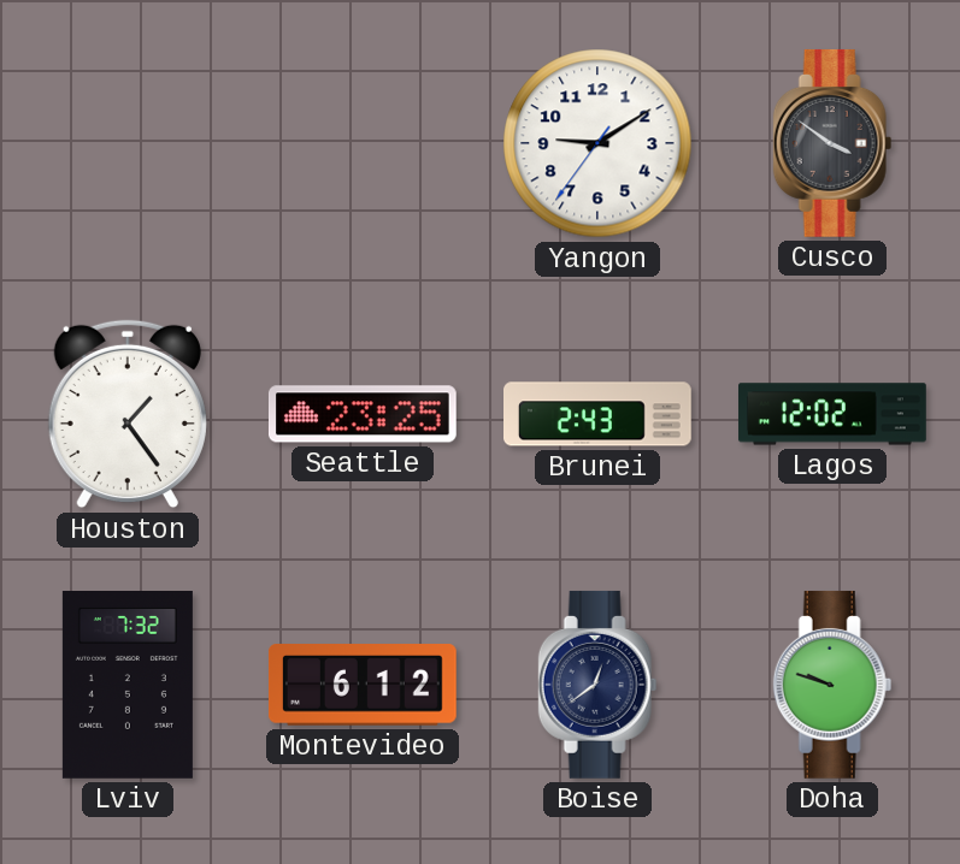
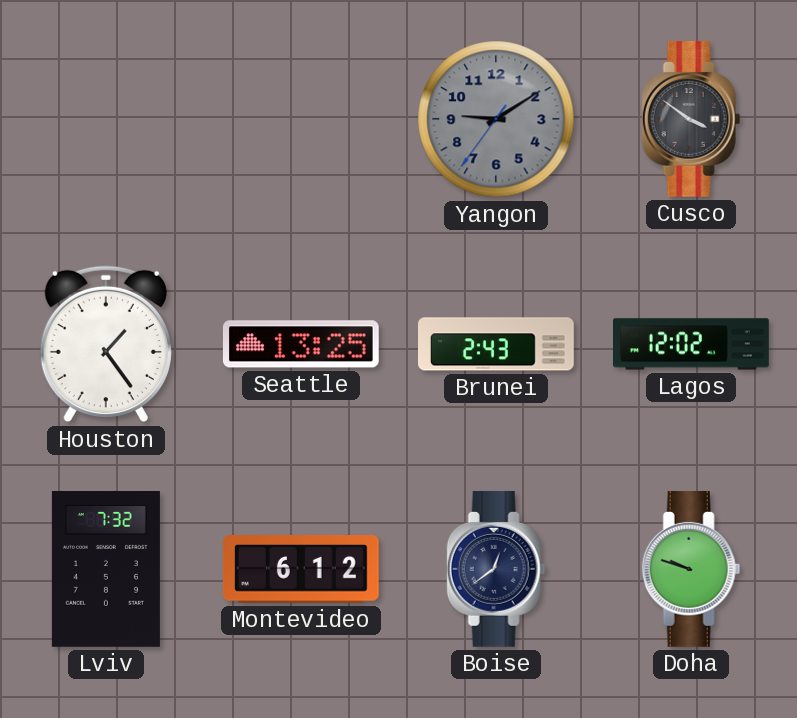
Yangon dial: white -> grey (496, 119)
Seattle: 23:25 -> 13:25 (301, 344)
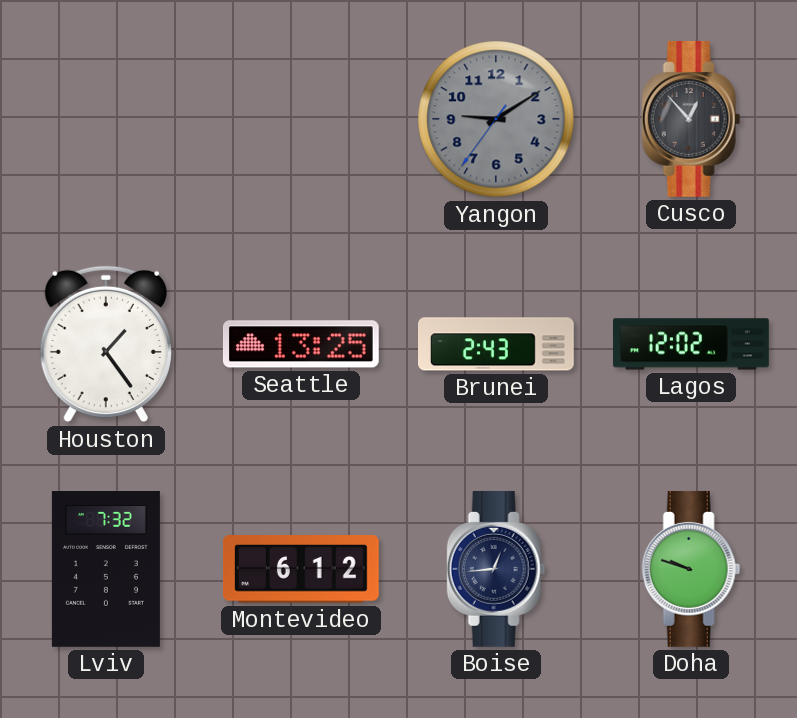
Cusco: 3:51 -> 12:53 (691, 119)
Boise: 12:39 -> 12:44 (496, 569)
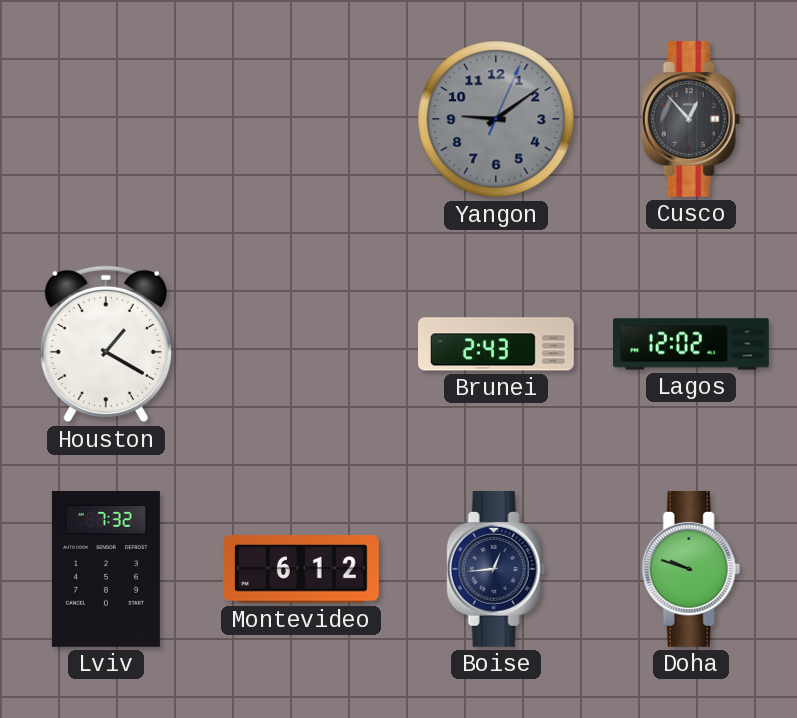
Yangon: 9:09:36 -> 9:09:04 (496, 119)
Houston: 1:24 -> 1:20 (106, 344)
Seattle: 13:25 -> none (301, 344)
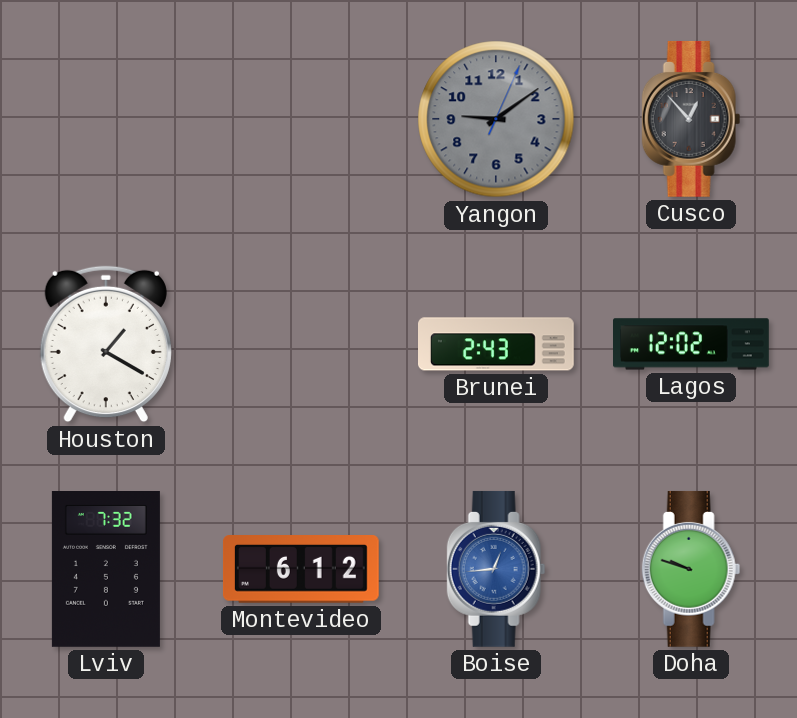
Boise dial: navy -> blue (496, 569)
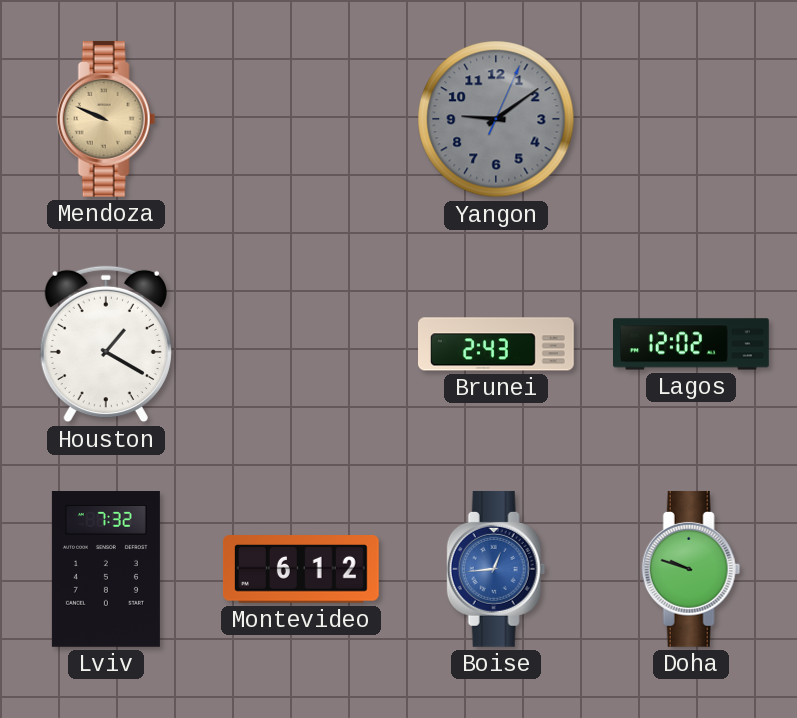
Mendoza: none -> 9:49 (106, 119)
Cusco: 12:53 -> none (691, 119)
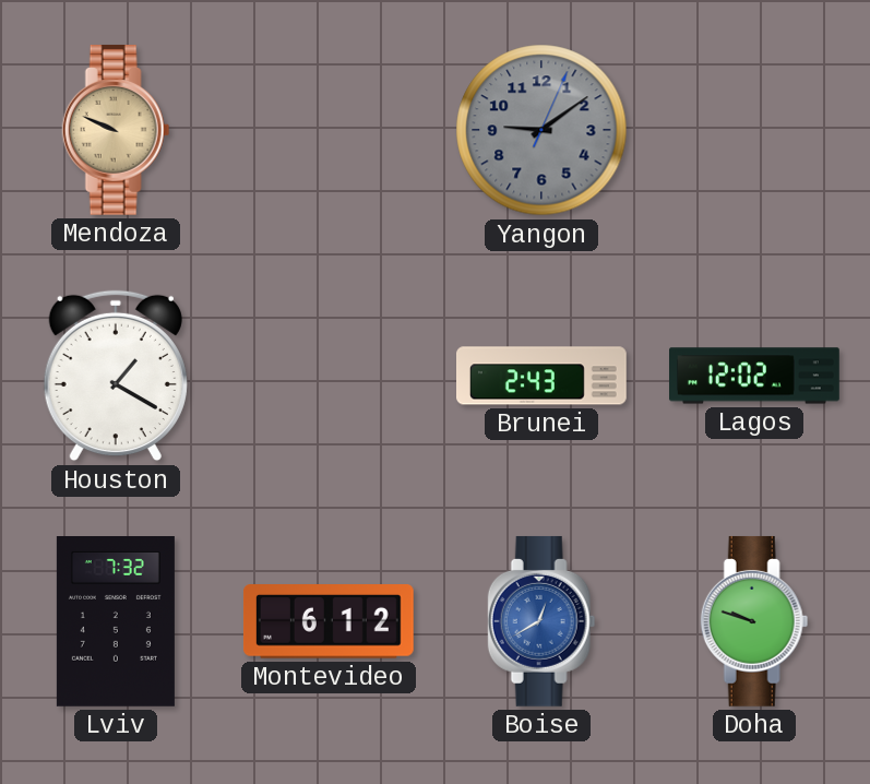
Boise: 12:44 -> 12:40 (541, 621)
